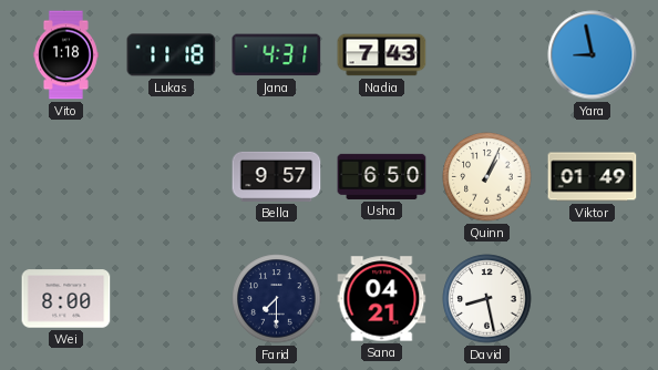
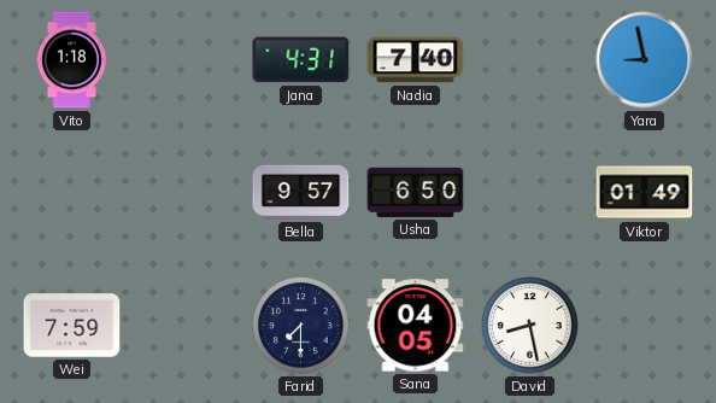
Lukas: 11:18 -> none (172, 55)
Nadia: 7:43 -> 7:40 (416, 60)
Quinn: 1:04 -> none (487, 177)
Wei: 8:00 -> 7:59 (72, 326)
Sana: 04:21 -> 04:05 (416, 326)
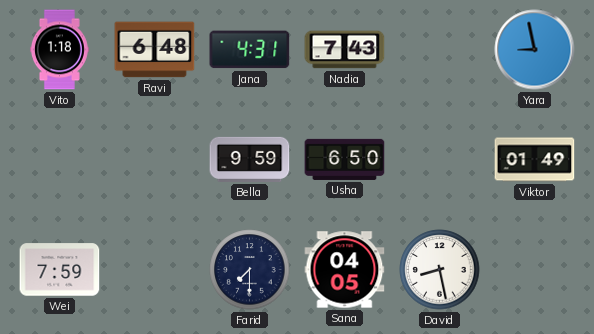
Ravi: none -> 6:48 (155, 50)
Nadia: 7:40 -> 7:43 (345, 50)
Bella: 9:57 -> 9:59 (250, 159)
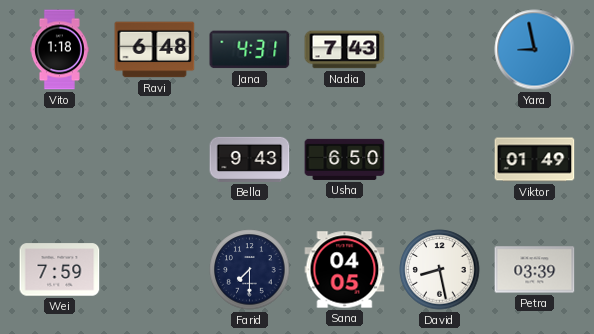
Bella: 9:59 -> 9:43 (250, 159)
Petra: none -> 03:39 (535, 270)
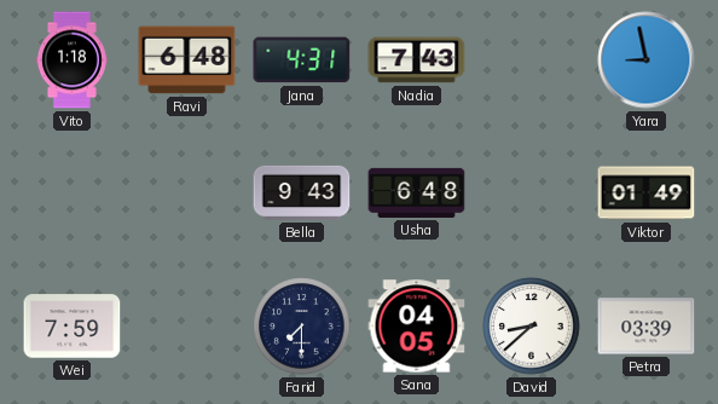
Usha: 6:50 -> 6:48 (417, 192)
David: 8:28 -> 8:38 (532, 327)
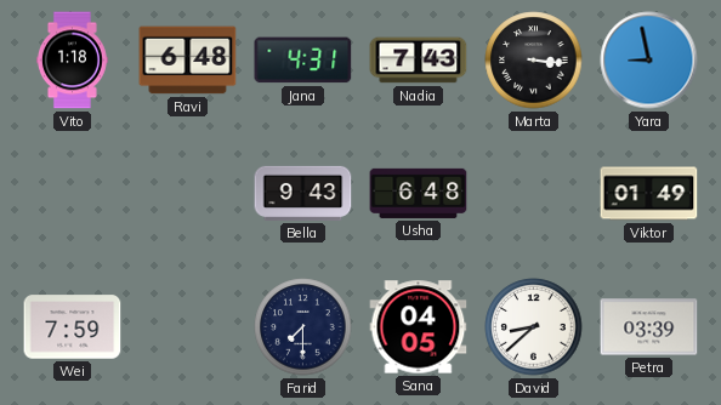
Marta: none -> 3:16 (534, 61)
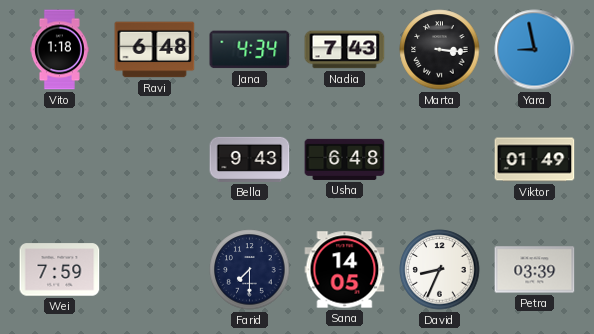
Jana: 4:31 -> 4:34 (250, 50)
Sana: 04:05 -> 14:05 (345, 270)
David: 8:38 -> 8:34 (440, 270)
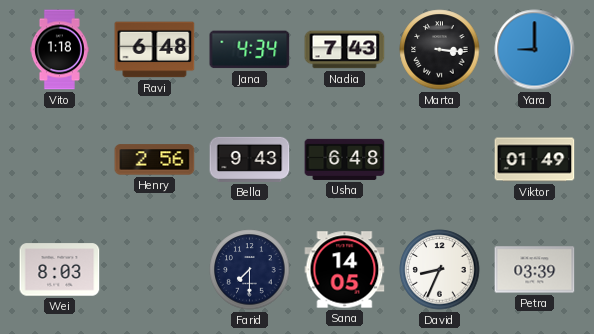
Yara: 8:58 -> 9:00 (535, 50)
Henry: none -> 2:56 (155, 160)
Wei: 7:59 -> 8:03 (60, 270)
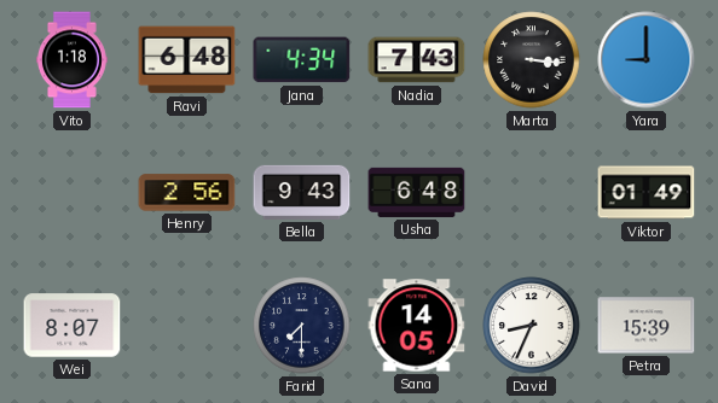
Wei: 8:03 -> 8:07 (73, 326)
Petra: 03:39 -> 15:39 (647, 326)
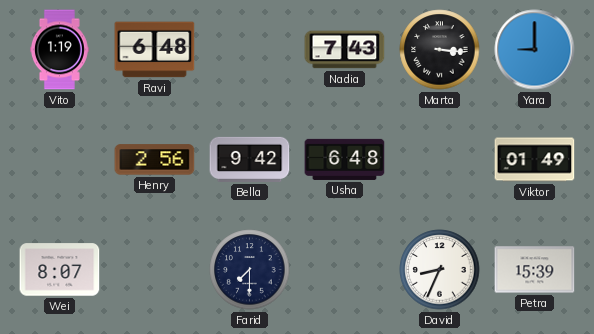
Vito: 1:18 -> 1:19 (59, 50)
Jana: 4:34 -> none (302, 60)
Bella: 9:43 -> 9:42 (250, 159)
Sana: 14:05 -> none (417, 326)
